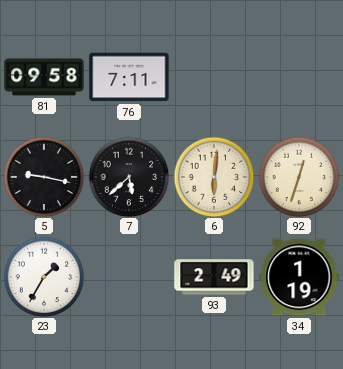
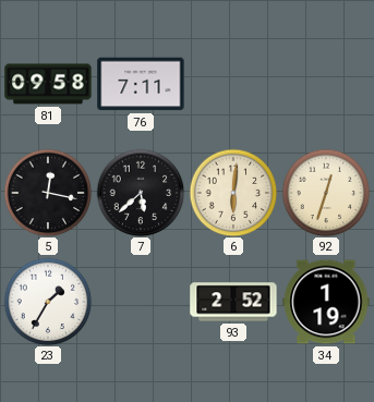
5: 9:17 -> 12:17 (48, 193)
93: 2:49 -> 2:52 (233, 302)
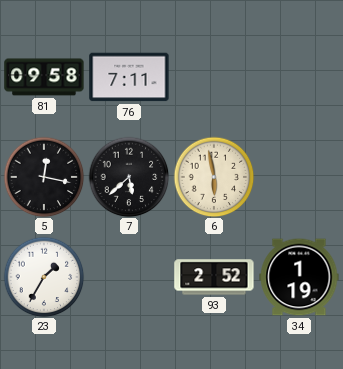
6: 6:01 -> 5:58 (214, 177)
92: 12:33 -> none (326, 193)
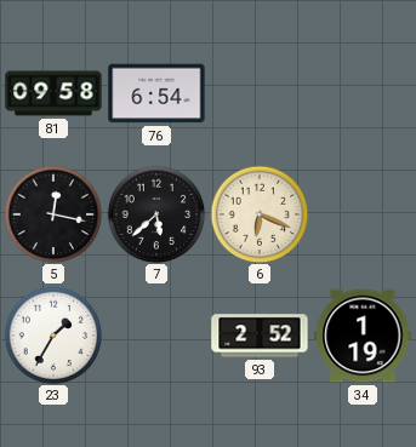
76: 7:11 -> 6:54 (156, 93)
6: 5:58 -> 6:19 (260, 214)
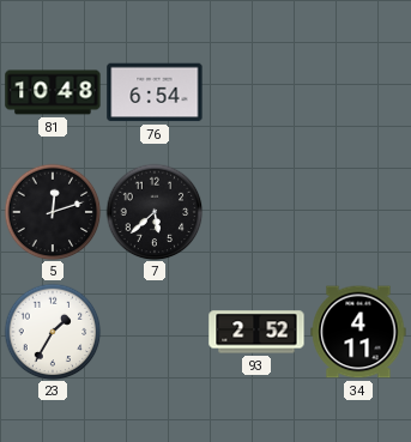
81: 09:58 -> 10:48 (53, 92)
5: 12:17 -> 12:12 (53, 212)
6: 6:19 -> none (260, 214)
34: 1:19 -> 4:11 (358, 332)
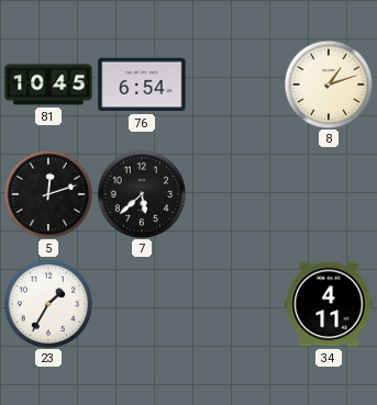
81: 10:48 -> 10:45 (48, 85)
8: none -> 1:12 (329, 85)
93: 2:52 -> none (256, 332)
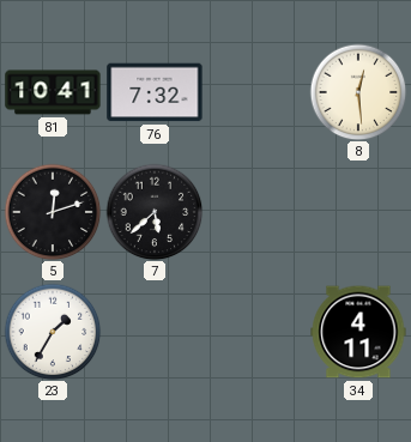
81: 10:45 -> 10:41 (53, 92)
76: 6:54 -> 7:32 (155, 92)
8: 1:12 -> 12:29 (358, 92)
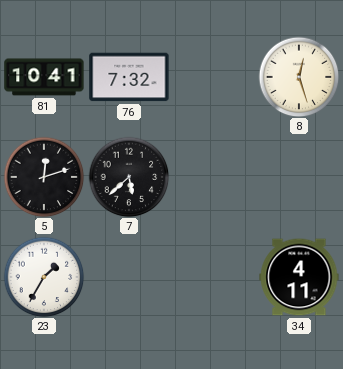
8: 12:29 -> 12:27 (299, 77)
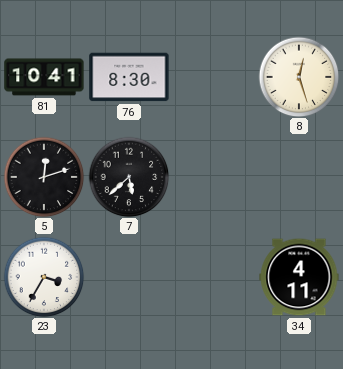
76: 7:32 -> 8:30 (129, 77)
23: 1:35 -> 3:35 (44, 277)
